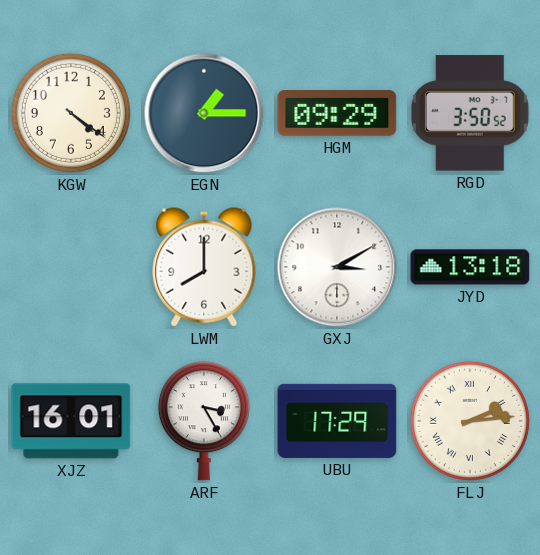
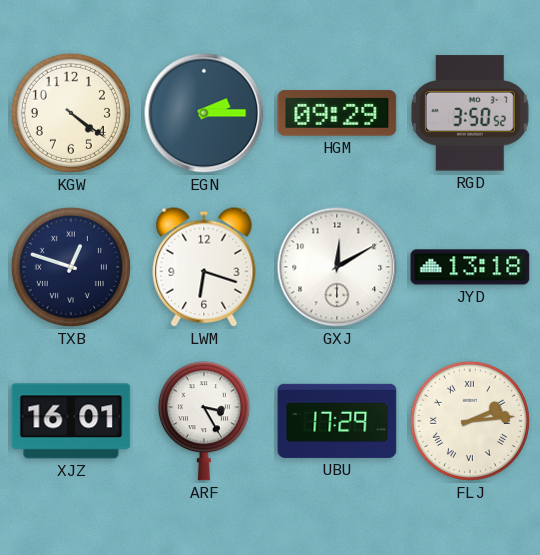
EGN: 1:15 -> 2:15 (204, 113)
TXB: none -> 12:48 (71, 267)
LWM: 8:00 -> 6:18 (204, 267)
GXJ: 3:10 -> 12:10 (337, 267)
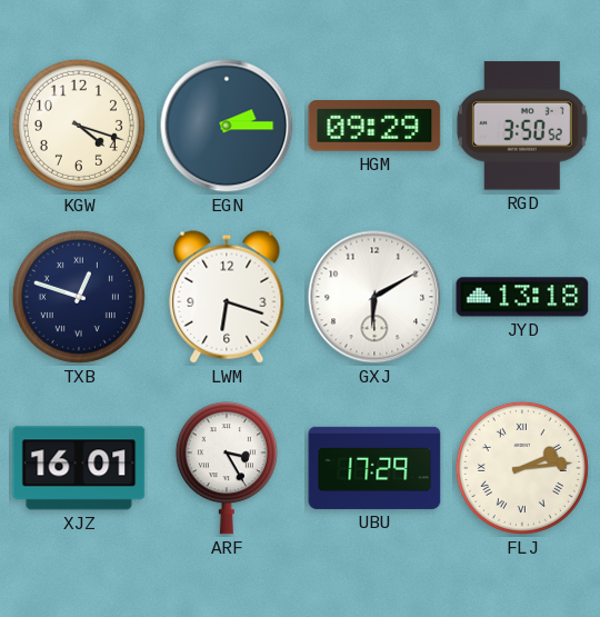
KGW: 4:21 -> 4:18 (79, 126)
GXJ: 12:10 -> 6:10 (374, 297)
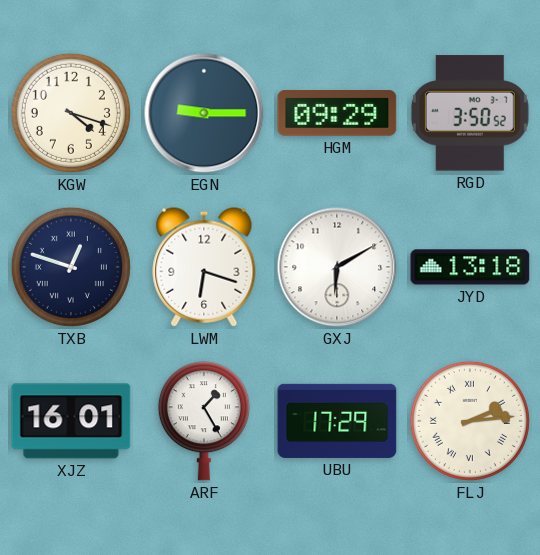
EGN: 2:15 -> 9:15 (204, 113)
ARF: 3:25 -> 1:25 (204, 421)
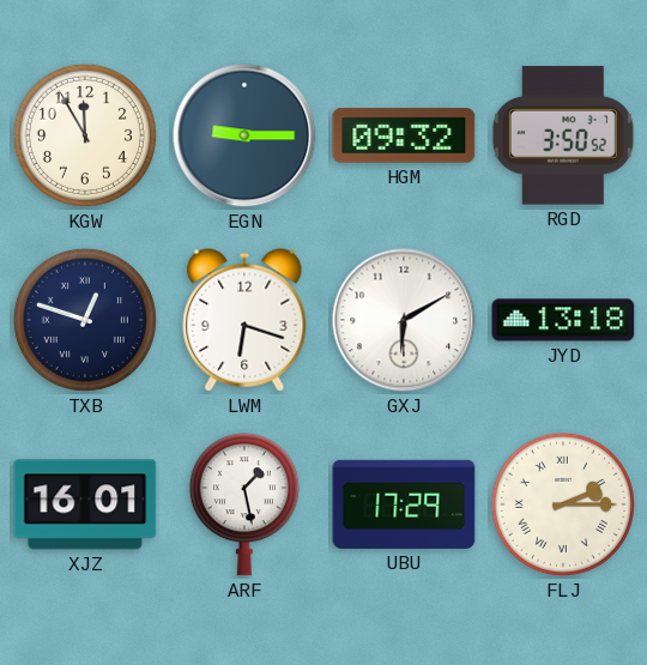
KGW: 4:18 -> 11:55 (85, 135)
HGM: 09:29 -> 09:32 (404, 135)
ARF: 1:25 -> 1:28 (244, 504)
FLJ: 2:14 -> 2:15 (563, 504)
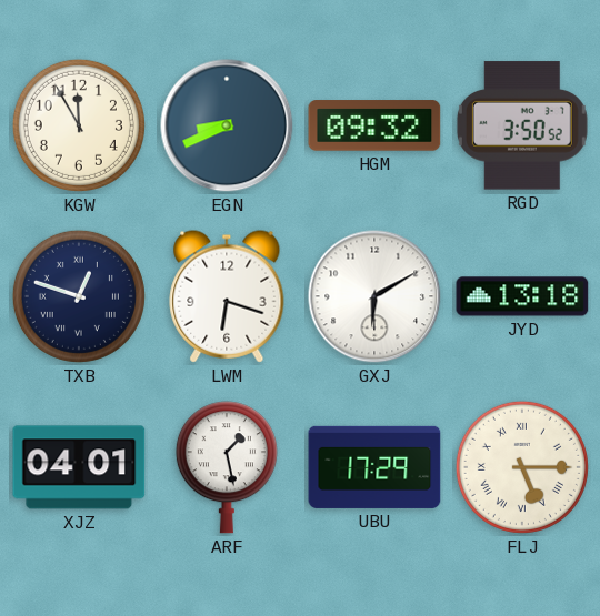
EGN: 9:15 -> 8:41 (227, 125)
XJZ: 16:01 -> 04:01 (79, 467)
FLJ: 2:15 -> 5:15 (522, 467)
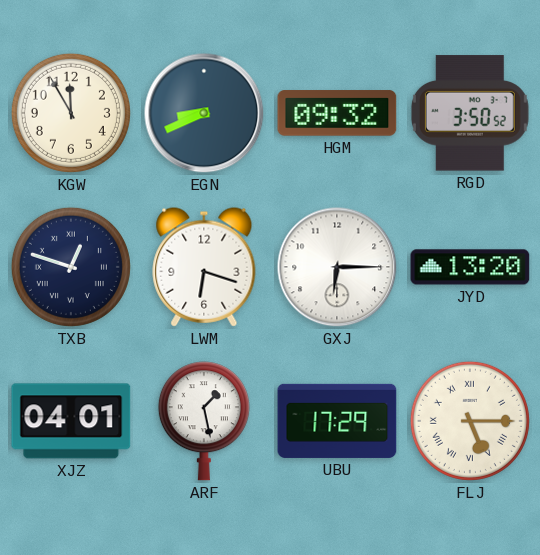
GXJ: 6:10 -> 6:15 (337, 267)
JYD: 13:18 -> 13:20 (470, 267)
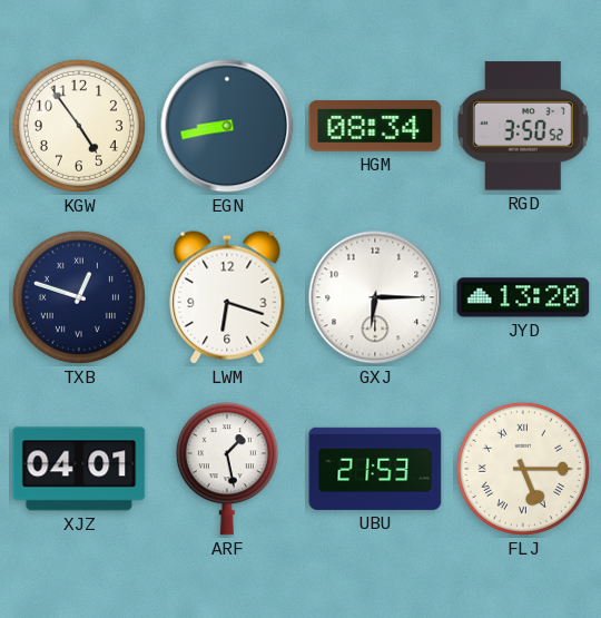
KGW: 11:55 -> 4:54 (79, 126)
EGN: 8:41 -> 8:43 (227, 126)
HGM: 09:32 -> 08:34 (375, 126)
UBU: 17:29 -> 21:53 (375, 469)
